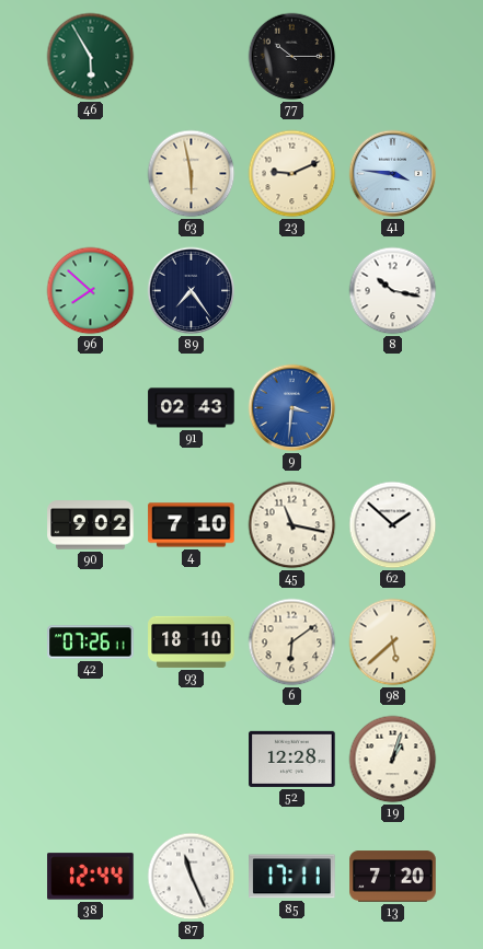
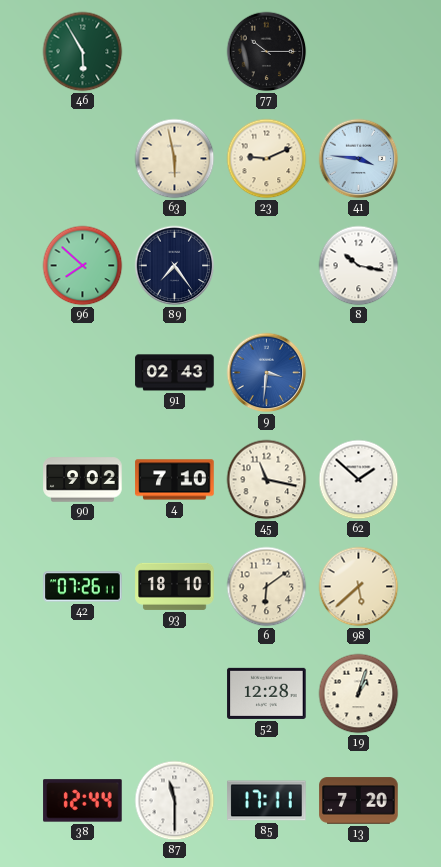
87: 11:26 -> 11:30 (175, 801)
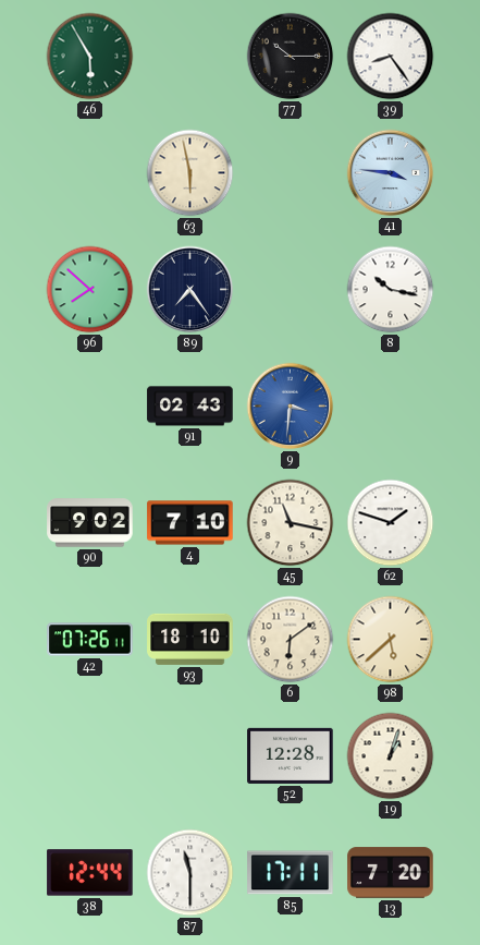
39: none -> 8:24 (391, 57)
23: 9:11 -> none (267, 159)
62: 1:52 -> 1:48 (391, 523)
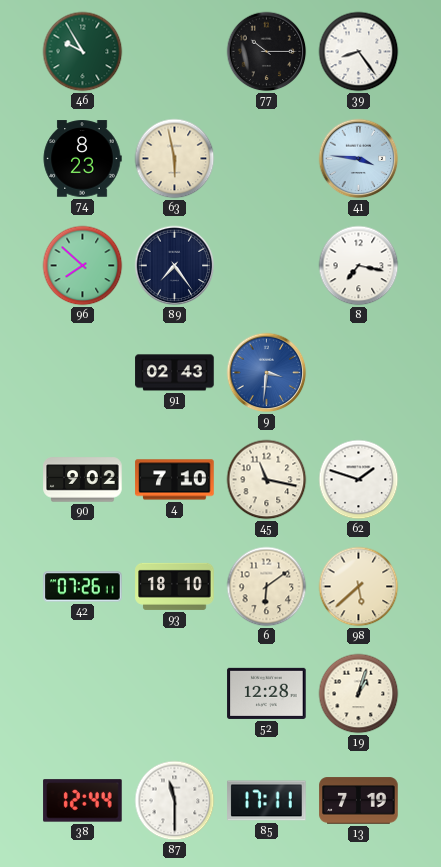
46: 5:55 -> 9:55 (83, 52)
74: none -> 8:23 (82, 159)
8: 10:17 -> 7:17 (359, 266)
13: 7:20 -> 7:19 (359, 801)
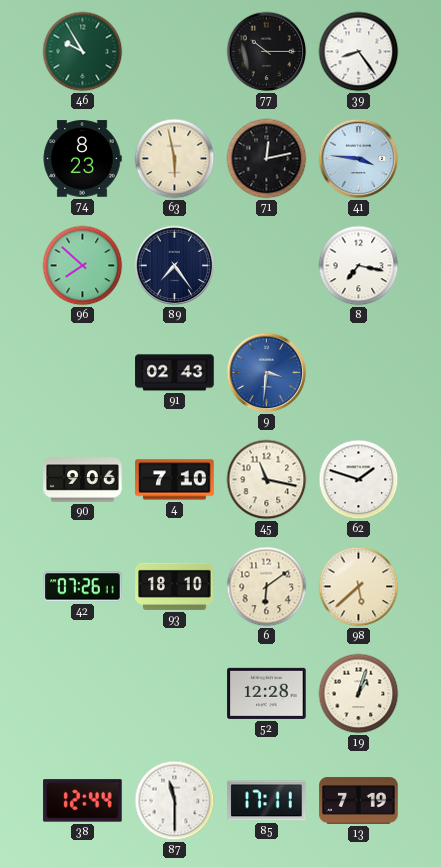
71: none -> 12:13 (267, 159)
90: 9:02 -> 9:06 (83, 480)
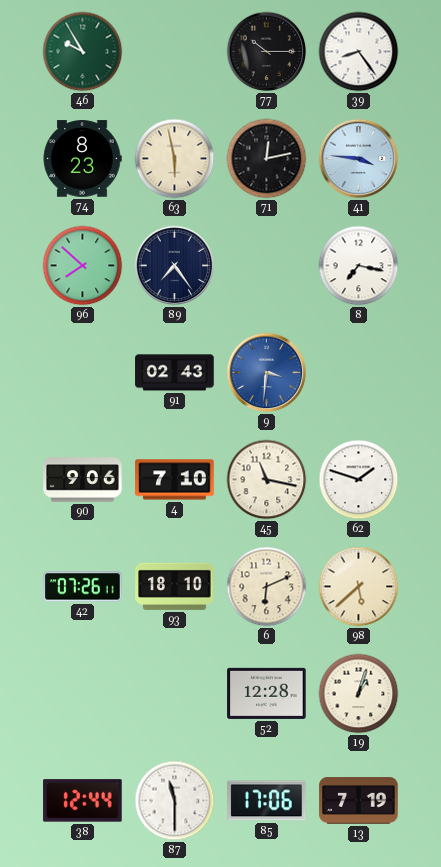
6: 6:09 -> 6:11 (267, 587)
85: 17:11 -> 17:06 (267, 801)
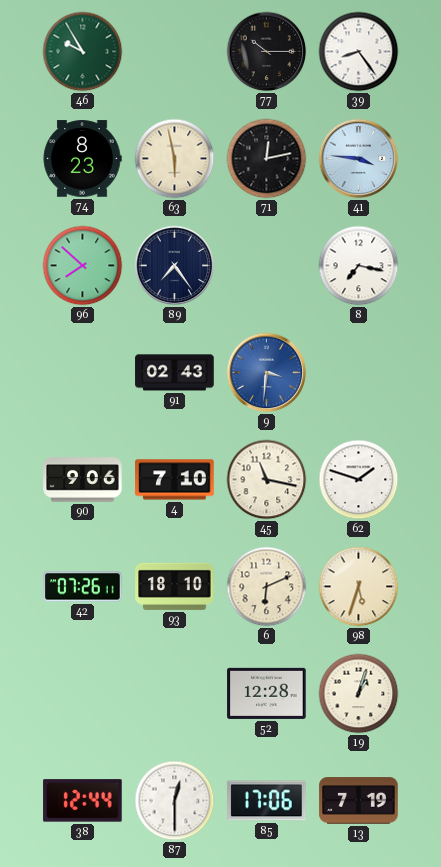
98: 5:38 -> 5:33 (359, 587)
87: 11:30 -> 12:30 (175, 801)
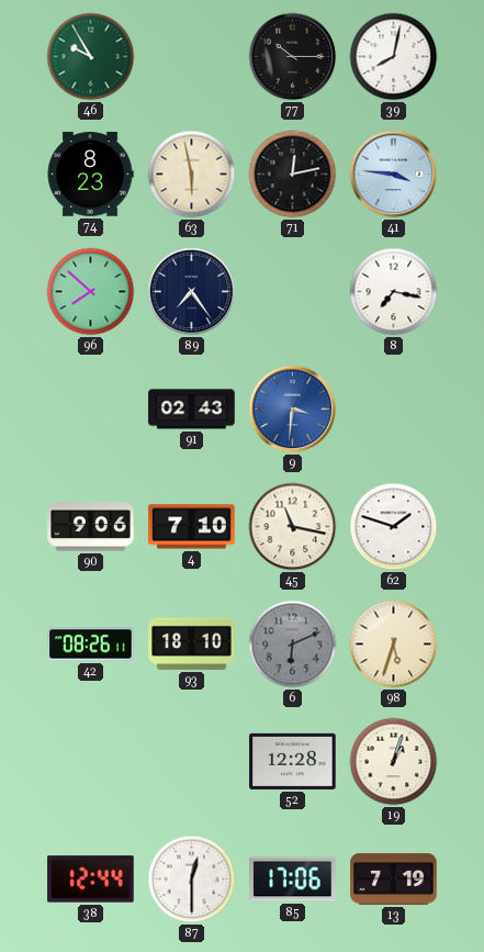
39: 8:24 -> 8:02 (394, 57)
42: 07:26 -> 08:26 (91, 645)
6 dial: cream -> grey (293, 645)
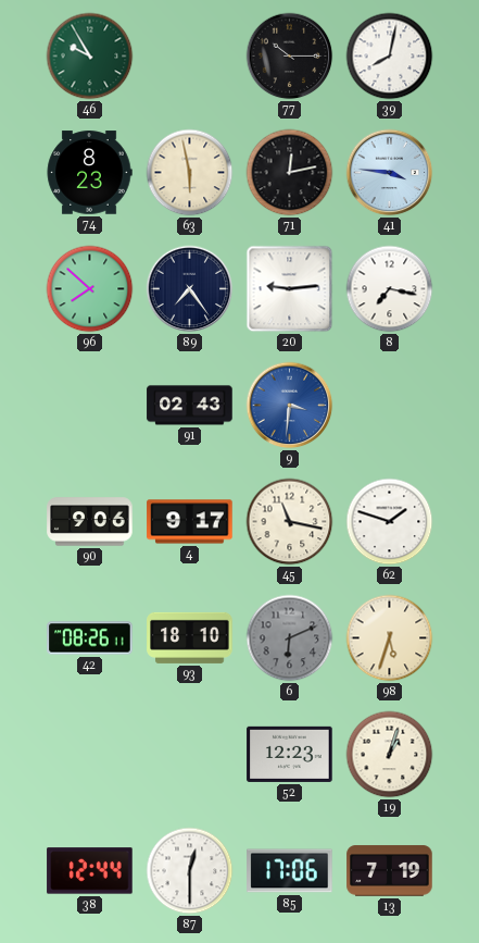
20: none -> 9:14 (290, 289)
4: 7:10 -> 9:17 (190, 522)
52: 12:28 -> 12:23 (290, 754)
